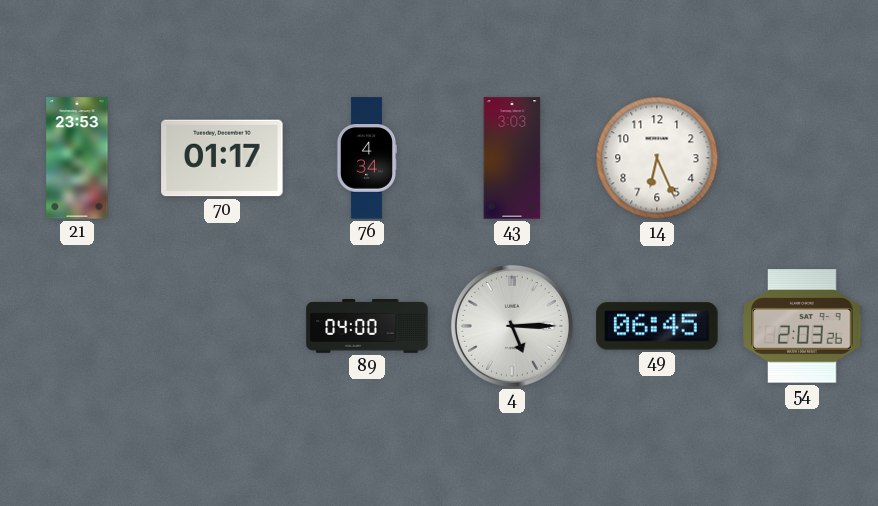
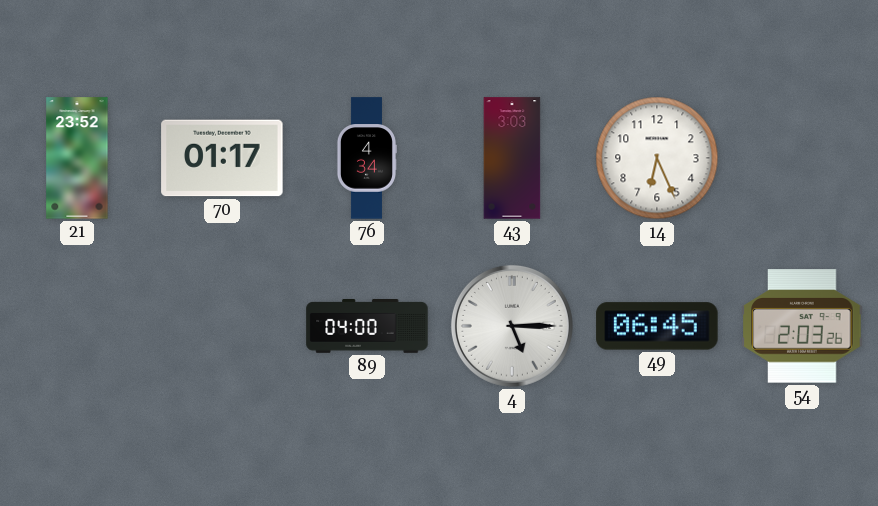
21: 23:53 -> 23:52 (77, 158)
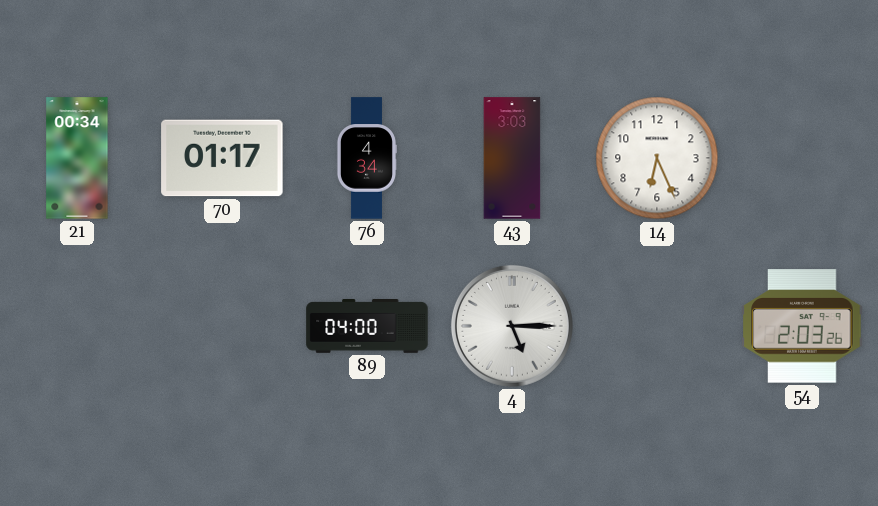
21: 23:52 -> 00:34 (77, 158)
49: 06:45 -> none (657, 326)
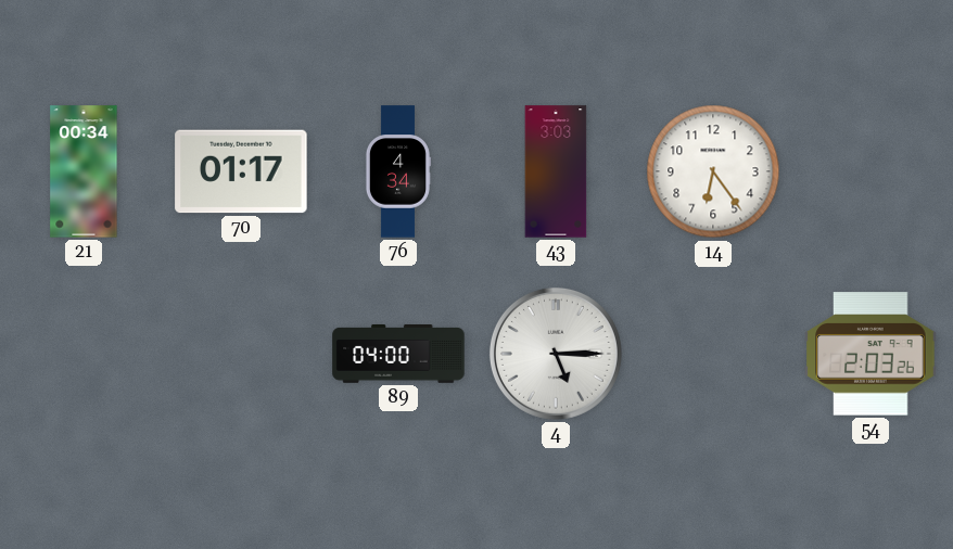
14: 6:26 -> 6:24 (713, 171)
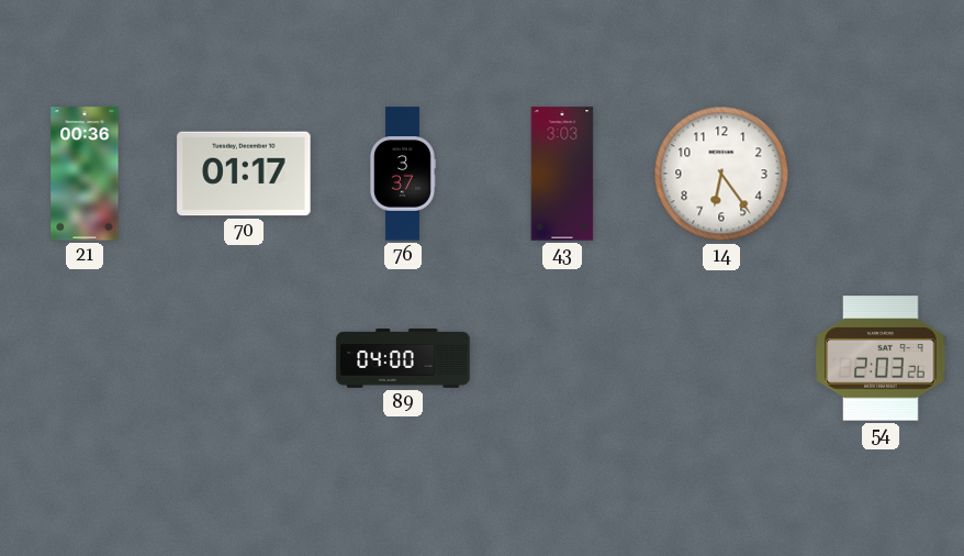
21: 00:34 -> 00:36 (85, 174)
76: 4:34 -> 3:37 (402, 174)
4: 5:15 -> none (556, 354)
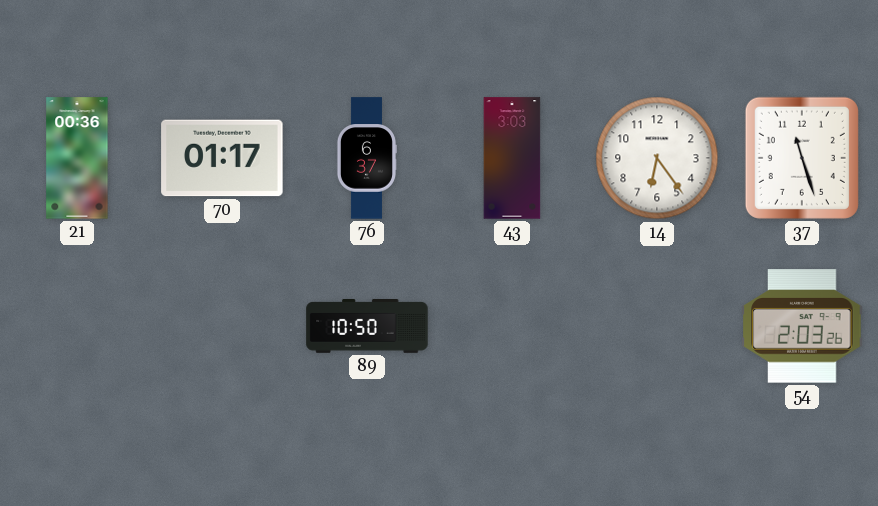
76: 3:37 -> 6:37 (366, 158)
37: none -> 11:27 (802, 158)
89: 04:00 -> 10:50 (367, 326)
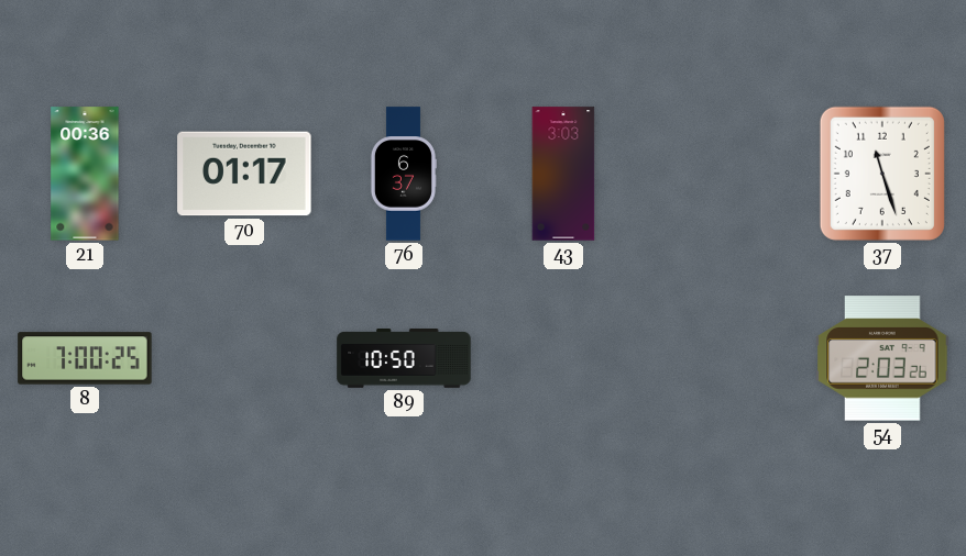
14: 6:24 -> none (657, 158)
8: none -> 7:00 (85, 358)
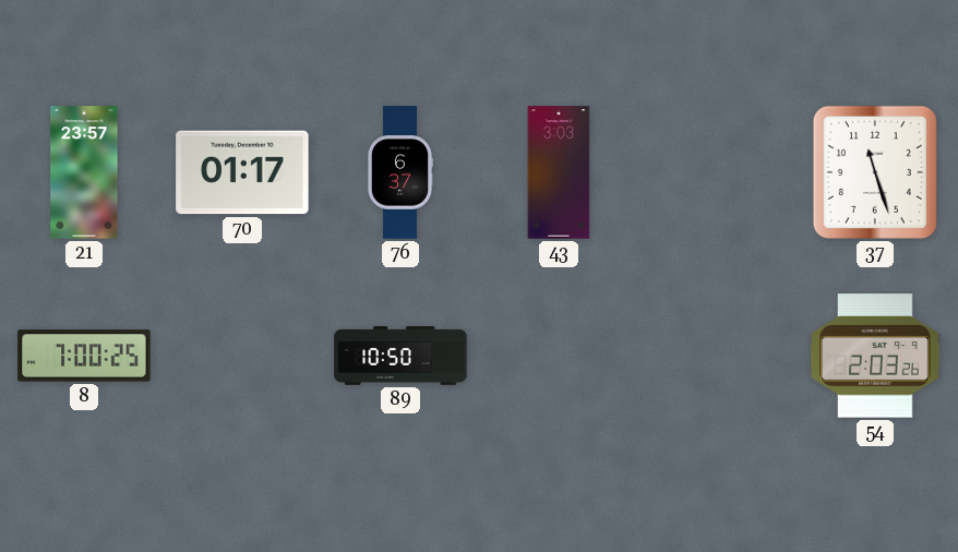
21: 00:36 -> 23:57 (84, 172)
